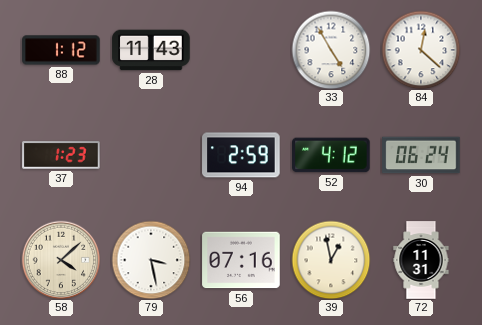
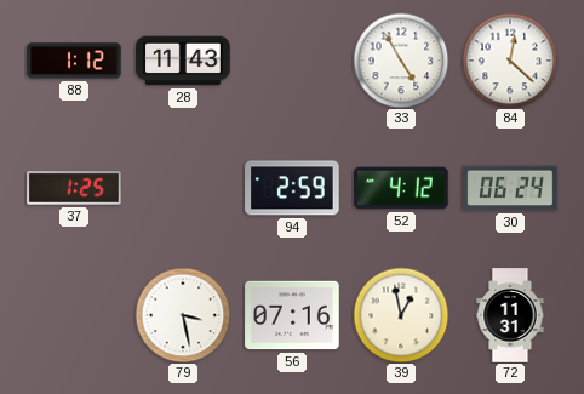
37: 1:23 -> 1:25 (74, 188)
58: 4:08 -> none (61, 260)
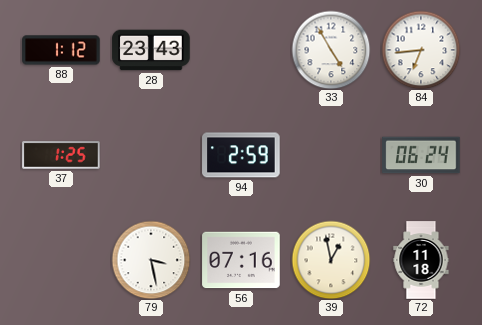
28: 11:43 -> 23:43 (151, 50)
84: 12:22 -> 6:44 (421, 50)
52: 4:12 -> none (401, 188)
72: 11:31 -> 11:18 (421, 260)
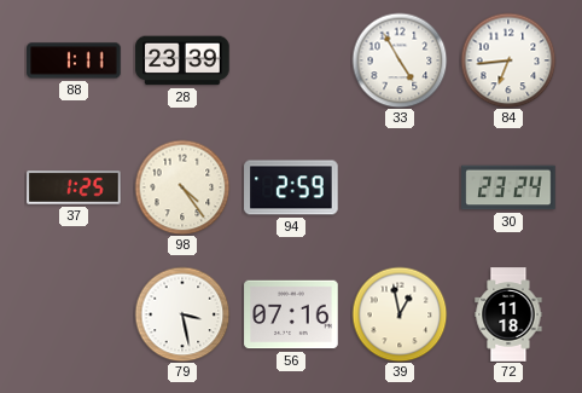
88: 1:12 -> 1:11 (74, 60)
28: 23:43 -> 23:39 (182, 60)
98: none -> 4:24 (182, 187)
30: 06:24 -> 23:24 (508, 187)
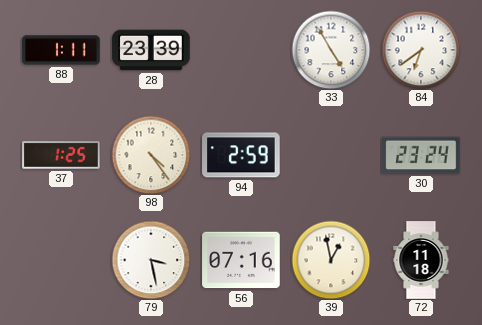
84: 6:44 -> 6:39 (421, 50)
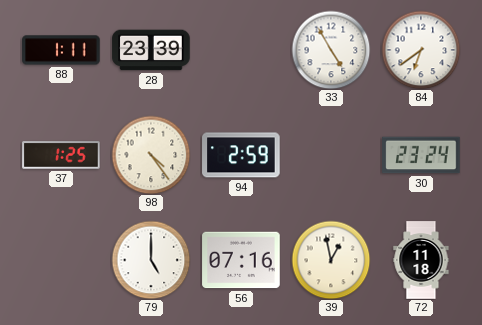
79: 3:28 -> 5:00 (151, 260)
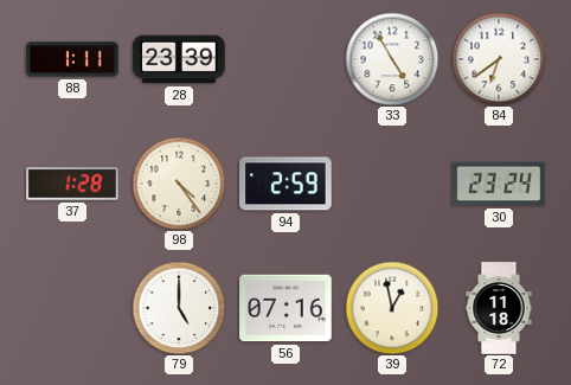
37: 1:25 -> 1:28 (72, 184)
